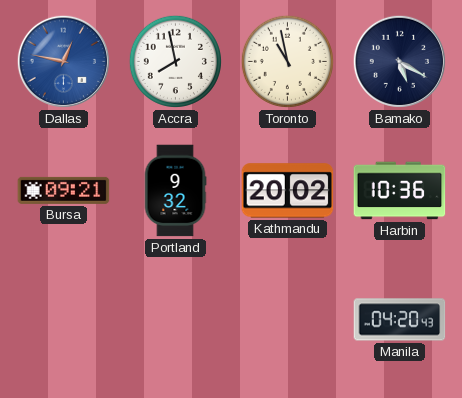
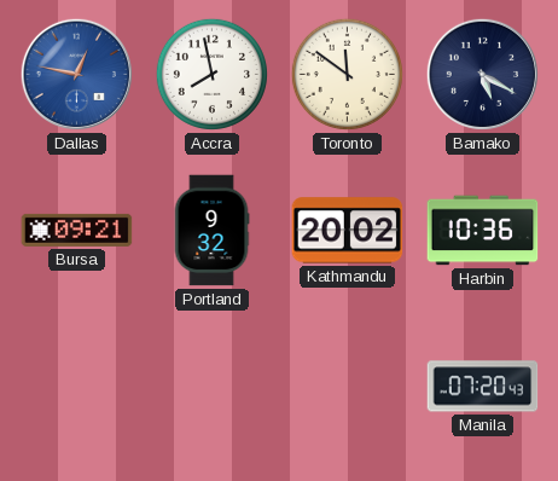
Toronto: 10:58 -> 11:51 (347, 74)
Manila: 04:20 -> 07:20 (483, 387)
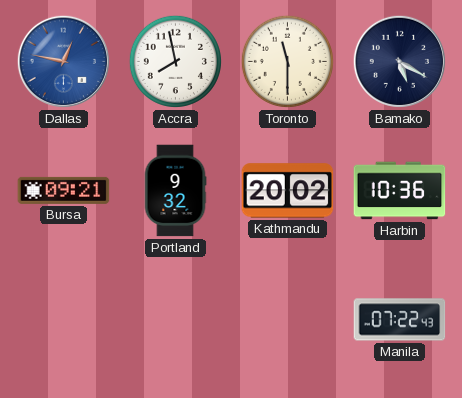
Toronto: 11:51 -> 11:30 (287, 61)
Manila: 07:20 -> 07:22 (400, 320)
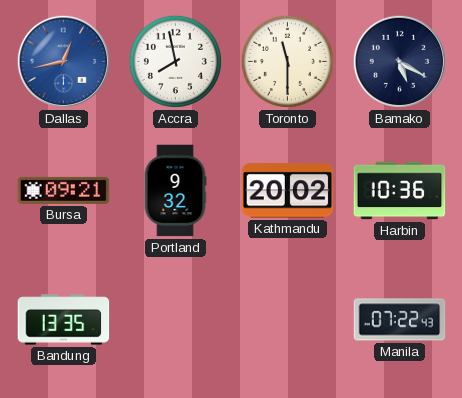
Dallas: 12:47 -> 12:43 (63, 61)
Bandung: none -> 13:35 (64, 320)
